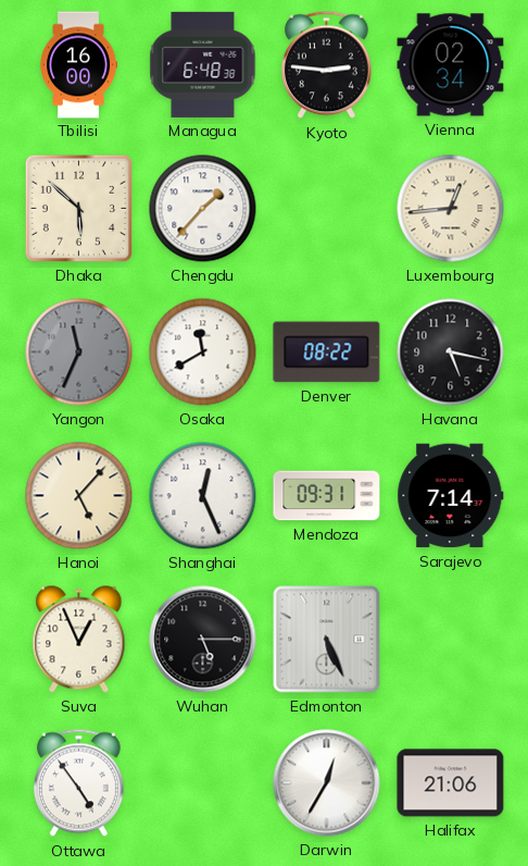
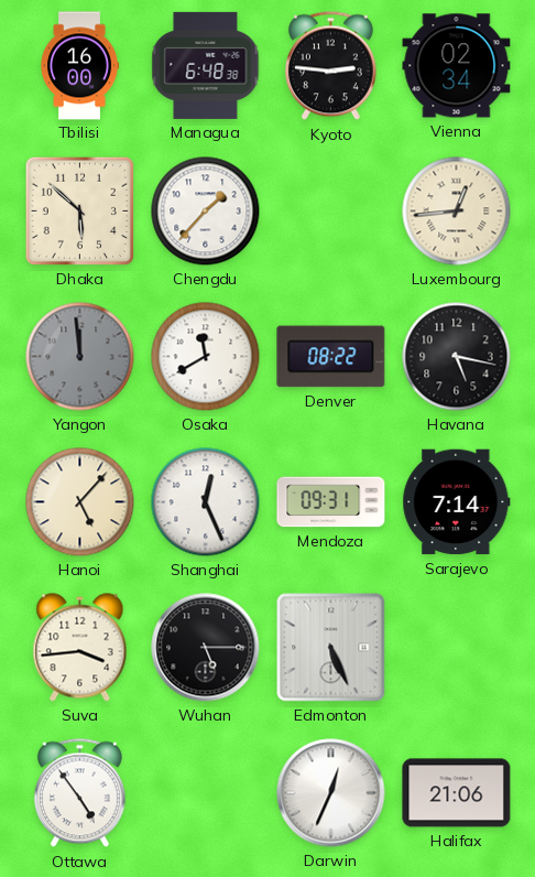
Yangon: 11:34 -> 11:59 (80, 357)
Suva: 12:56 -> 3:44 (80, 648)
Darwin: 12:35 -> 12:34 (331, 793)
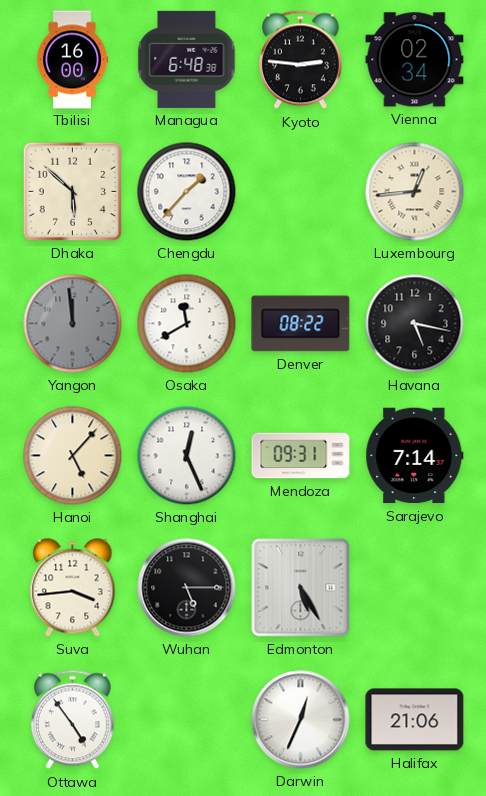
Edmonton: 5:26 -> 5:25 (301, 588)
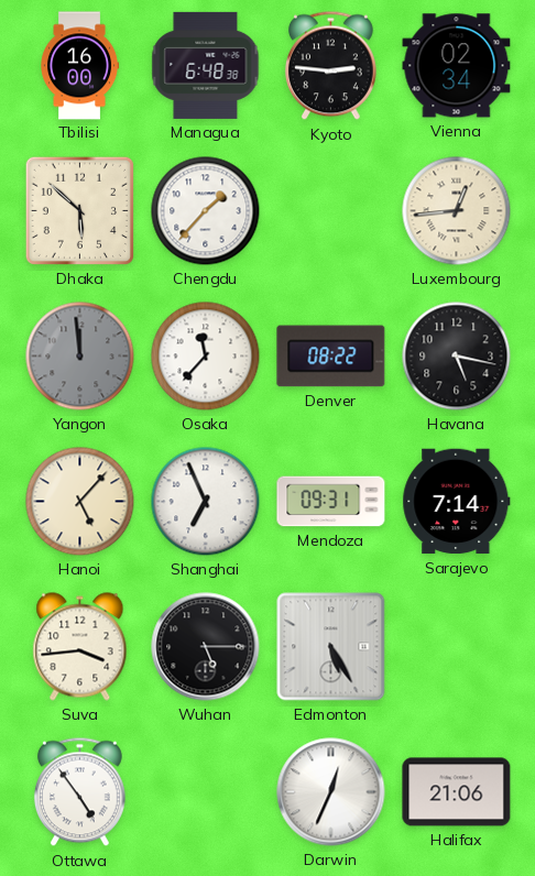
Osaka: 11:40 -> 11:37 (206, 357)
Shanghai: 12:26 -> 6:56 (206, 502)
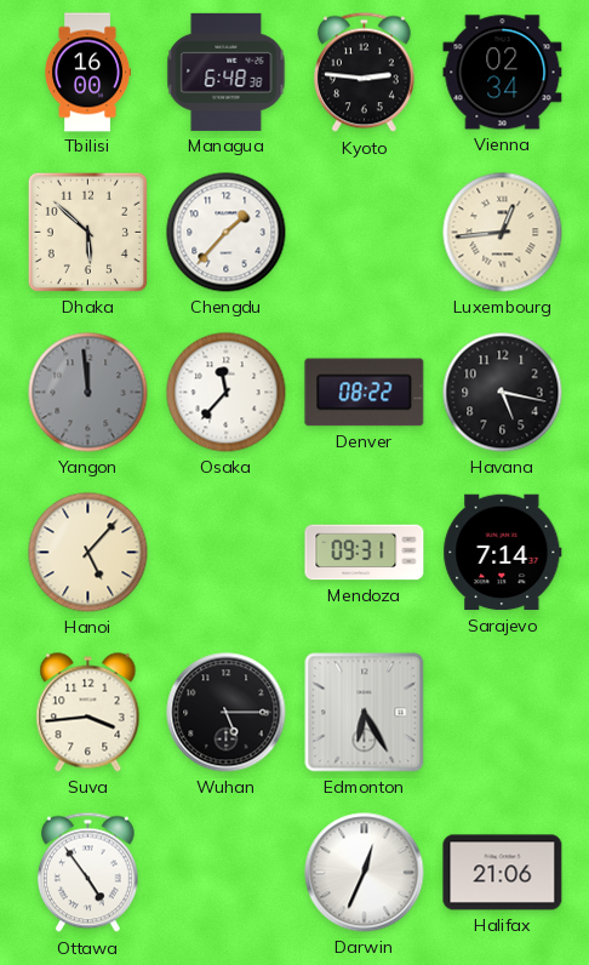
Shanghai: 6:56 -> none (206, 502)
Edmonton: 5:25 -> 6:25 (365, 713)
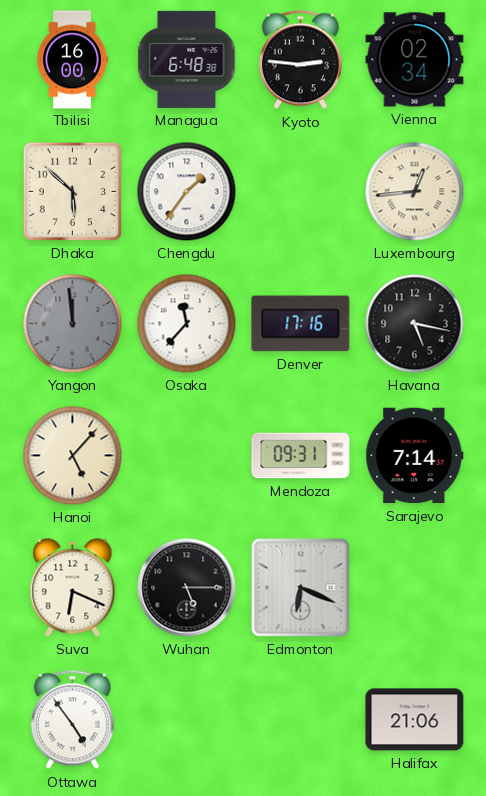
Chengdu: 1:37 -> 1:36 (187, 192)
Denver: 08:22 -> 17:16 (301, 324)
Suva: 3:44 -> 6:19 (73, 588)
Edmonton: 6:25 -> 6:19 (301, 588)
Darwin: 12:34 -> none (365, 873)
